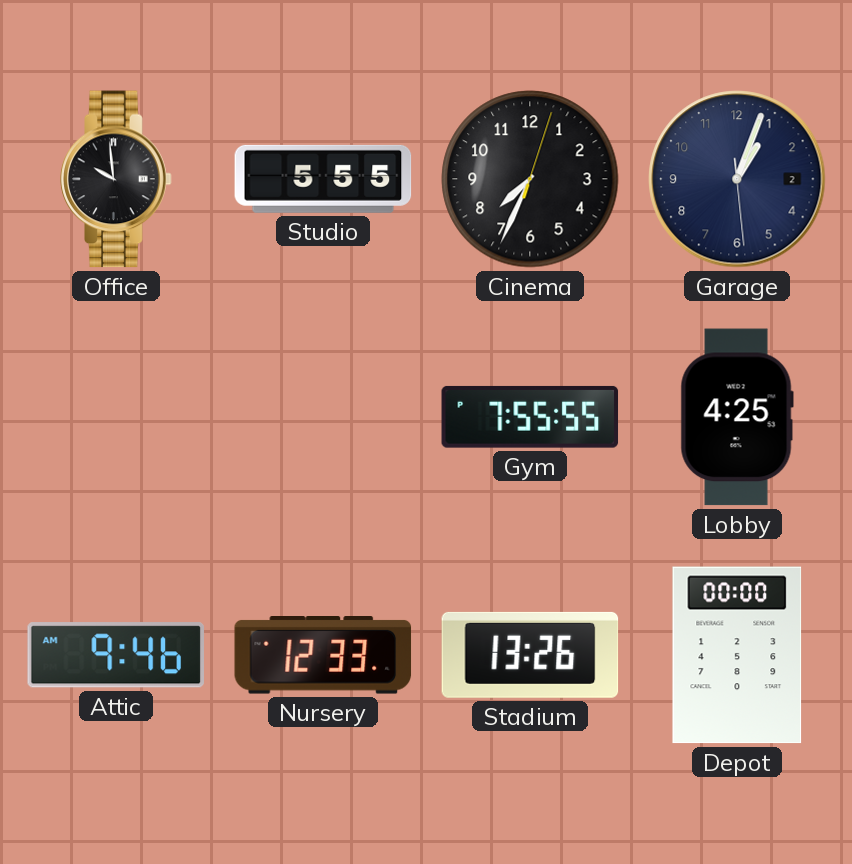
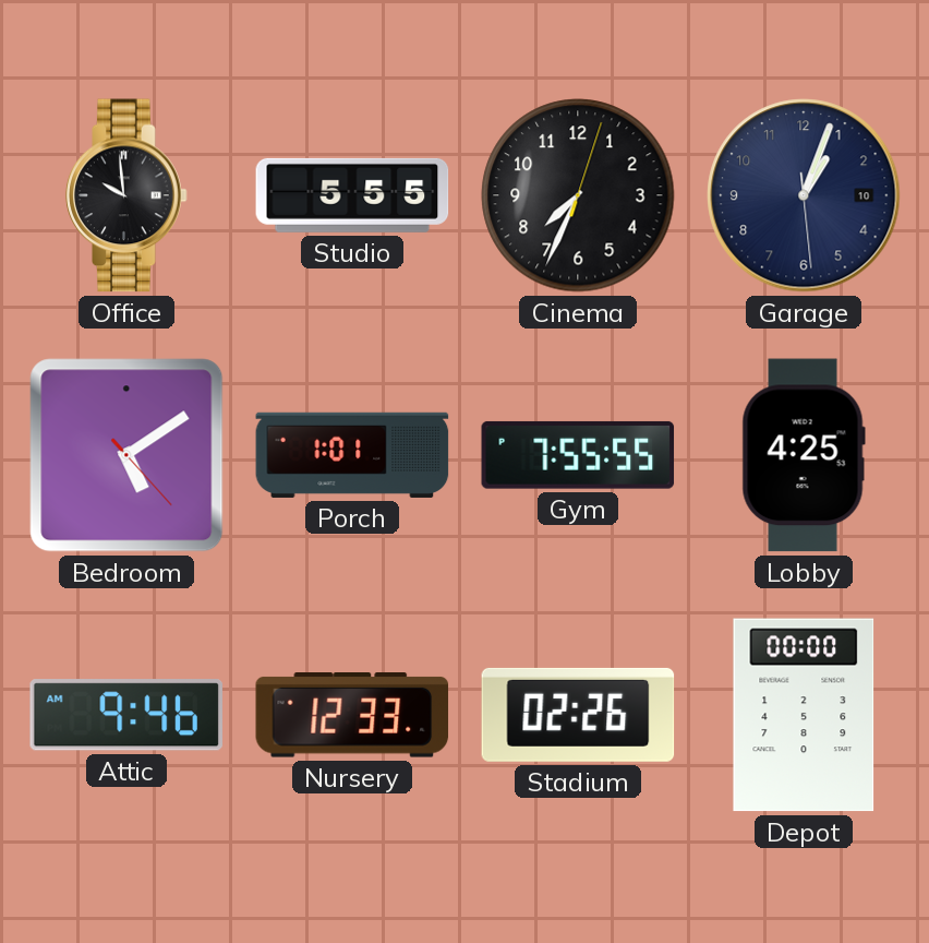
Garage date: 2 -> 10 (804, 195)
Bedroom: none -> 5:09 (126, 455)
Porch: none -> 1:01 (352, 455)
Stadium: 13:26 -> 02:26 (578, 715)
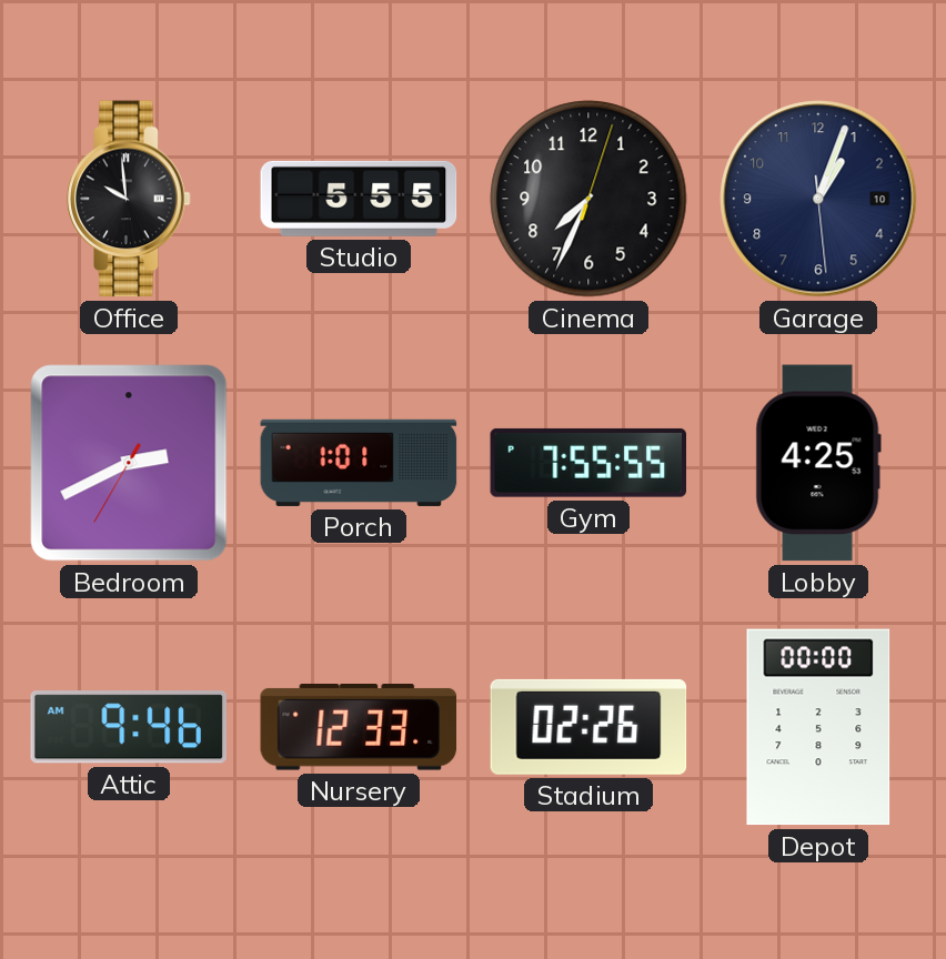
Bedroom: 5:09 -> 2:40 (129, 463)
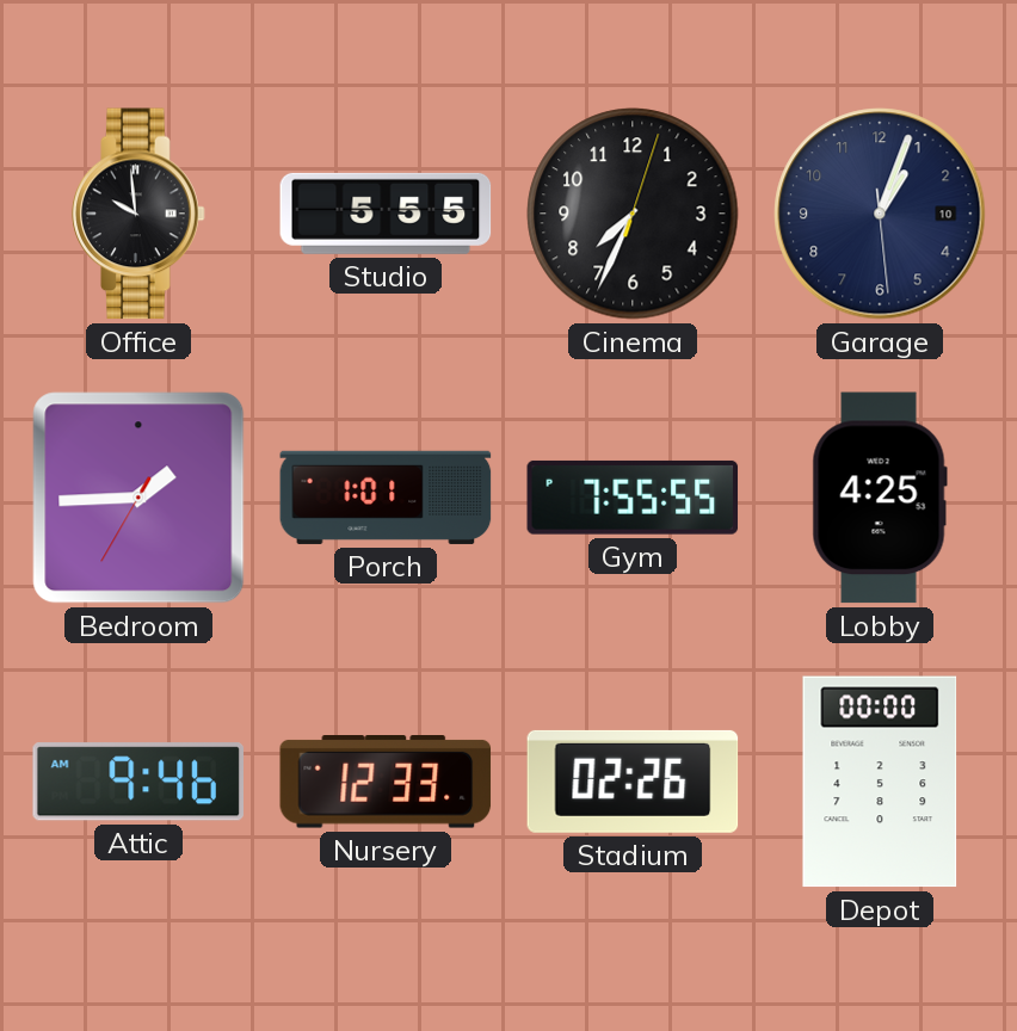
Bedroom: 2:40 -> 1:44 (138, 498)
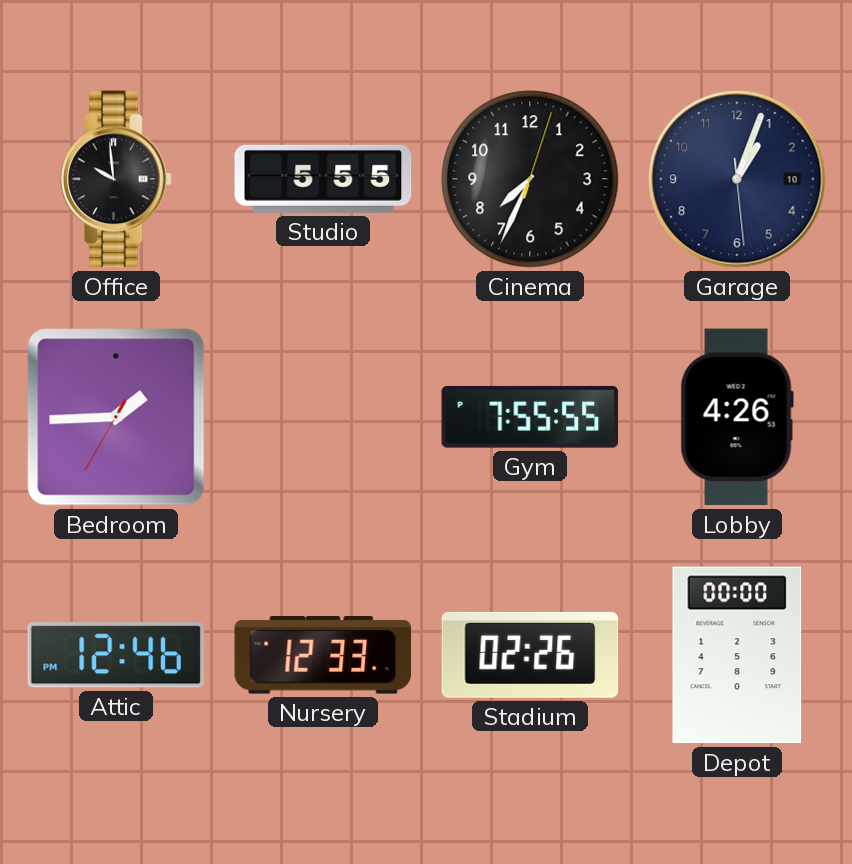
Porch: 1:01 -> none (386, 498)
Lobby: 4:25 -> 4:26 (737, 417)
Attic: 9:46 -> 12:46 (116, 655)
